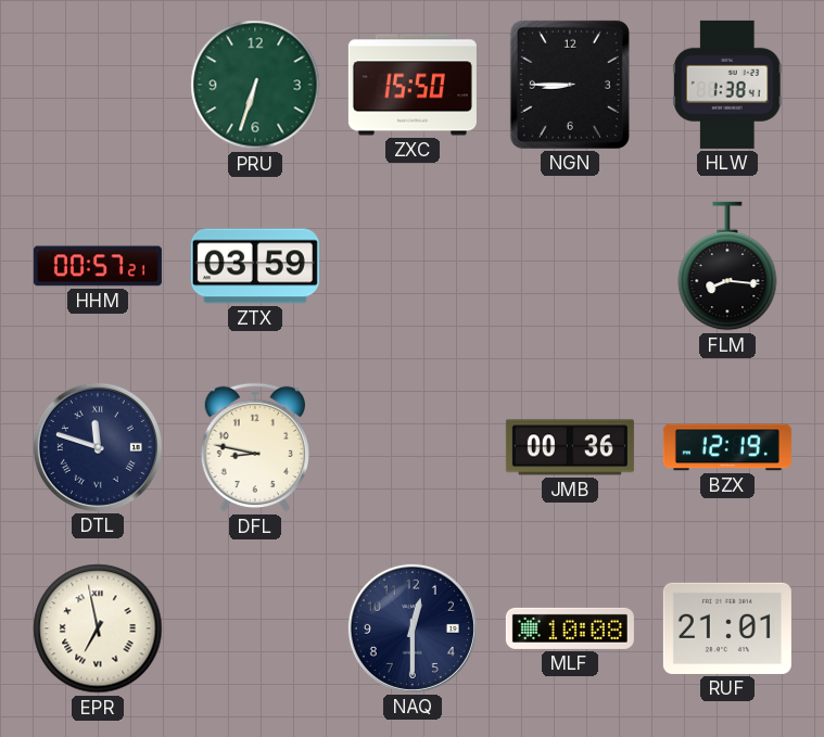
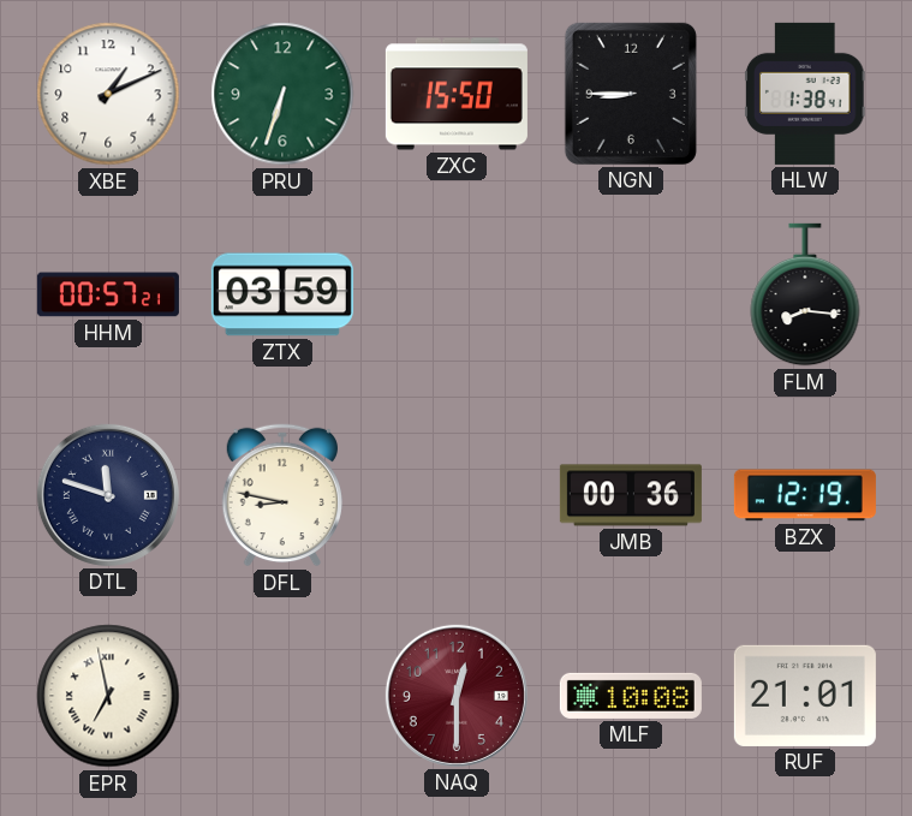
XBE: none -> 1:11 (108, 94)
NAQ dial: navy -> burgundy (457, 696)
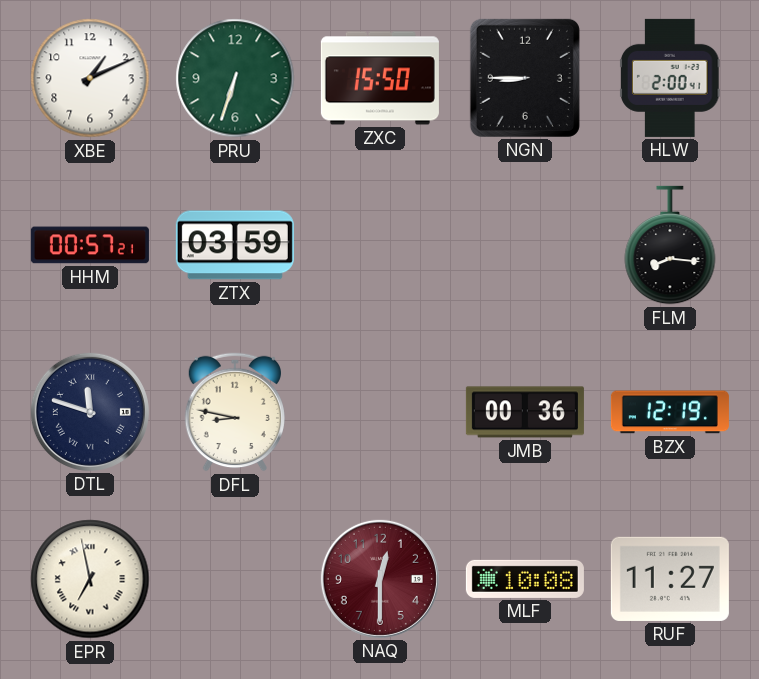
HLW: 1:38 -> 2:00 (670, 78)
RUF: 21:01 -> 11:27 (670, 579)
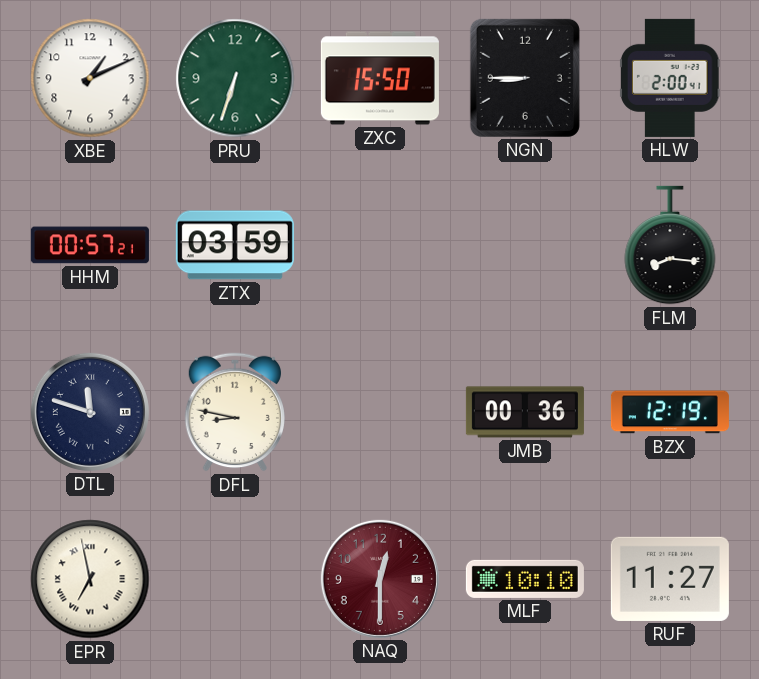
MLF: 10:08 -> 10:10 (525, 579)
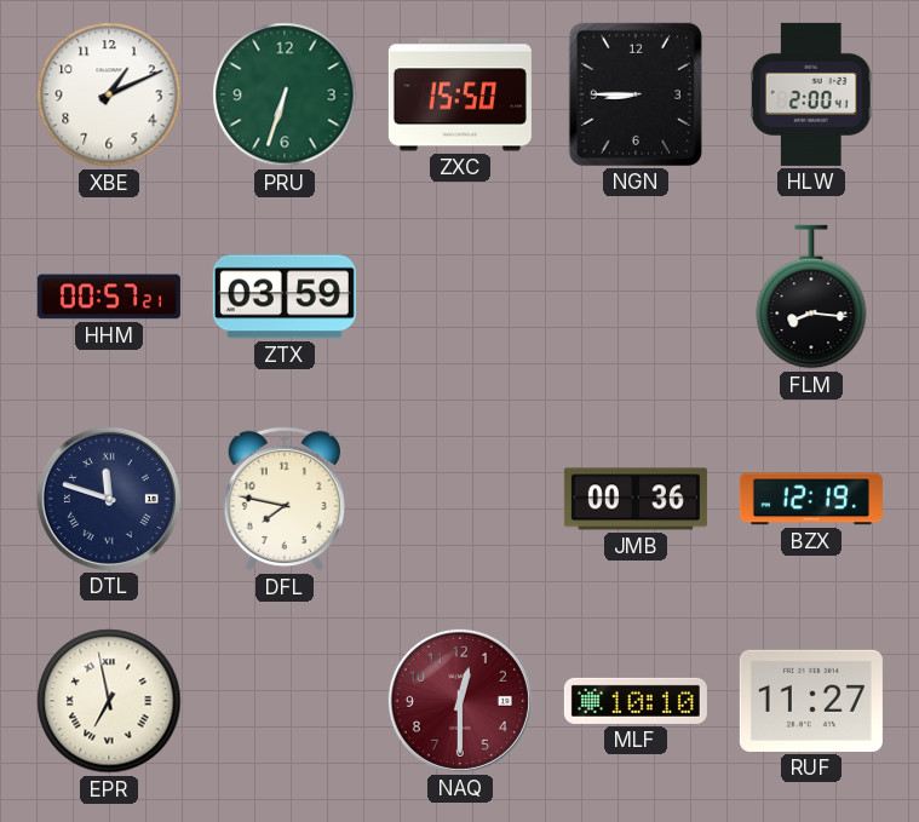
DFL: 8:47 -> 7:47 (285, 499)
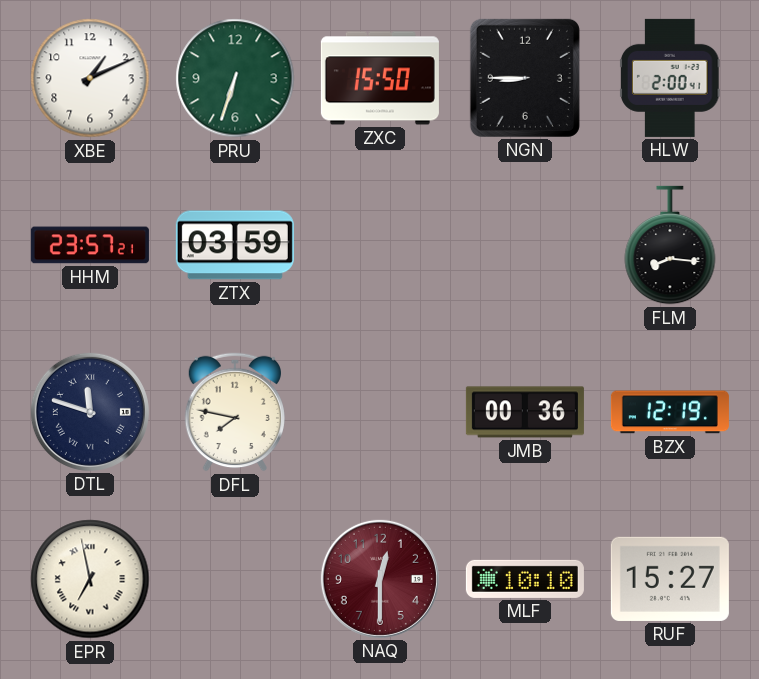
HHM: 00:57 -> 23:57 (90, 245)
RUF: 11:27 -> 15:27 (670, 579)
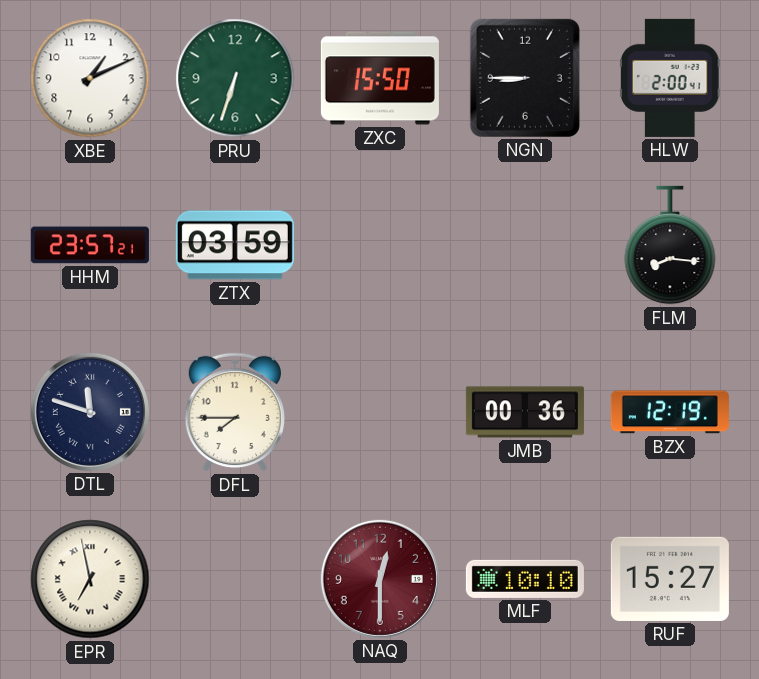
DFL: 7:47 -> 7:45 (235, 412)
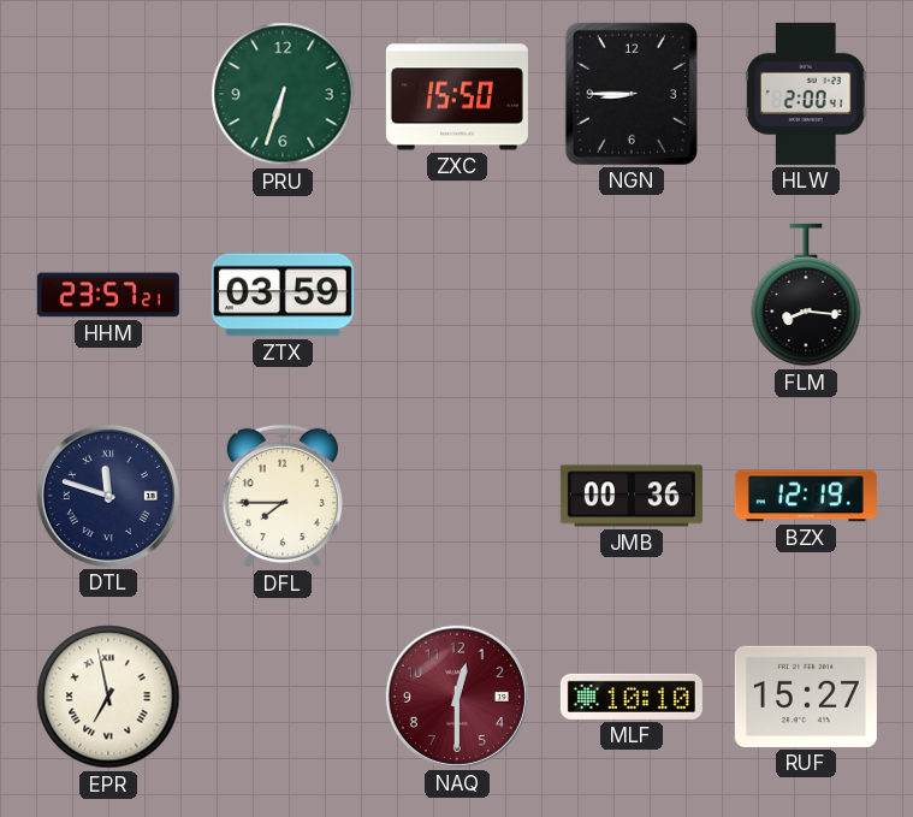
XBE: 1:11 -> none (90, 78)
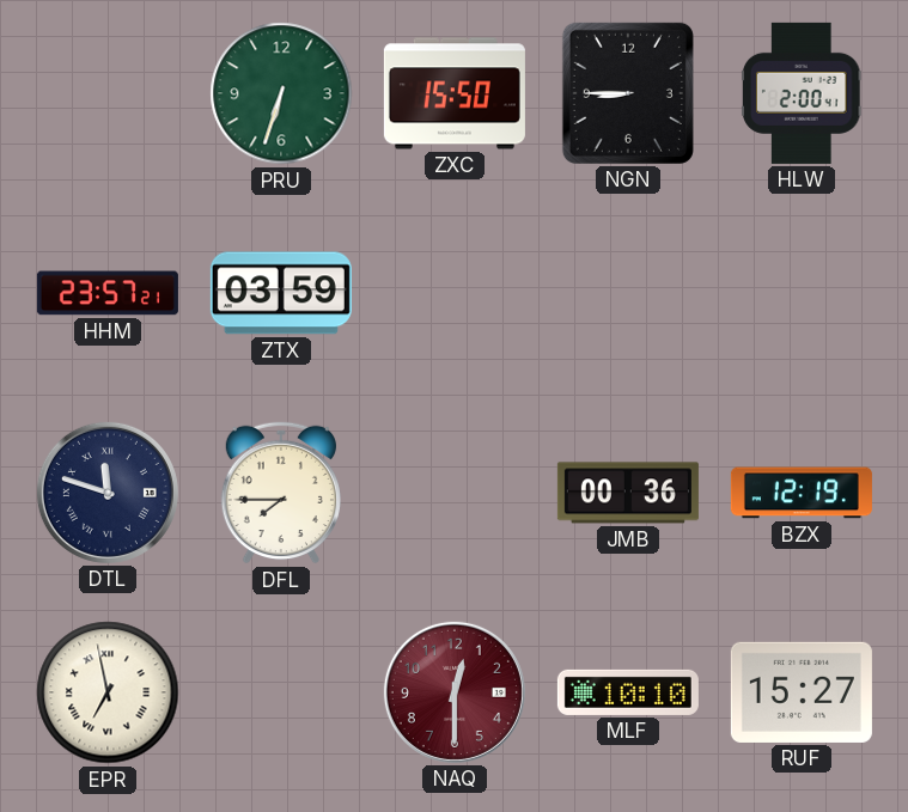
FLM: 8:16 -> none (806, 295)
